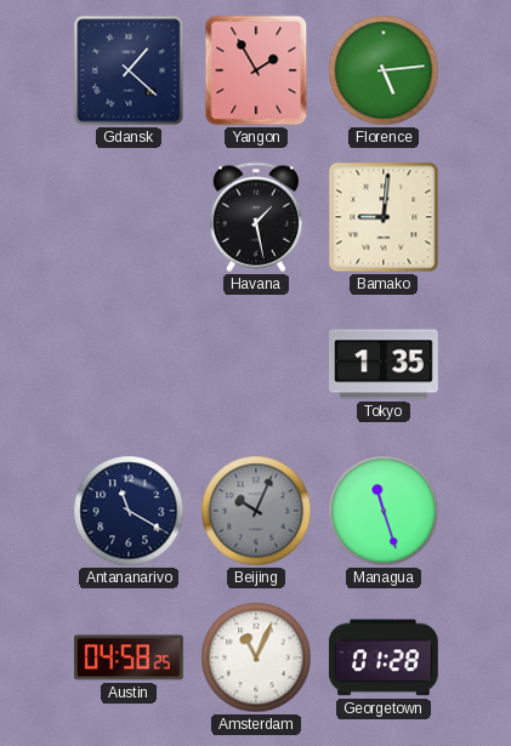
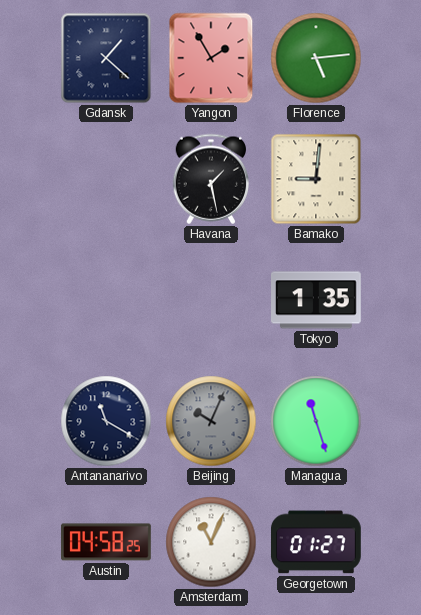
Georgetown: 01:28 -> 01:27 (316, 542)
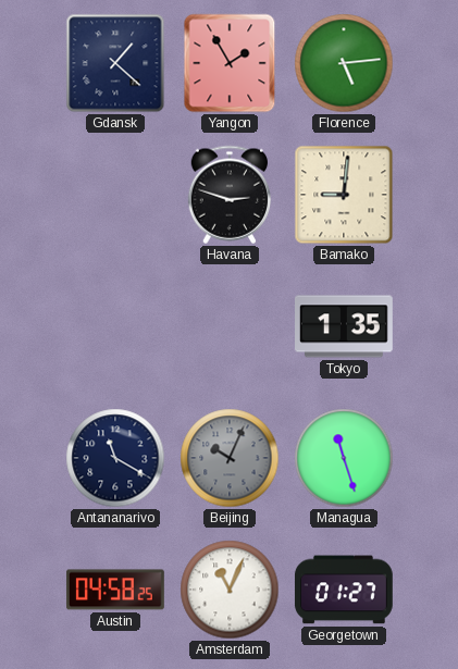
Havana: 1:28 -> 2:48 (230, 195)
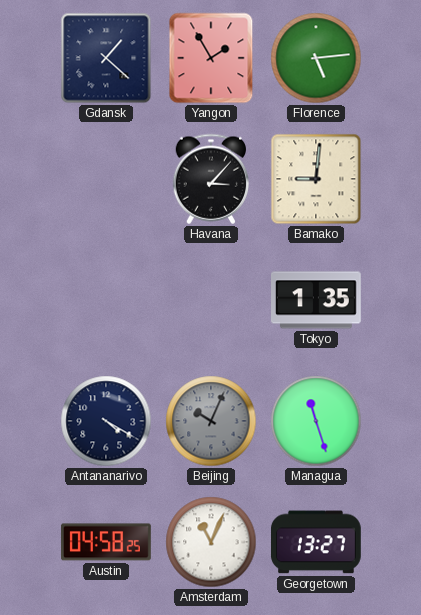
Havana: 2:48 -> 3:07 (211, 179)
Antananarivo: 11:20 -> 4:20 (106, 421)
Georgetown: 01:27 -> 13:27 (316, 542)
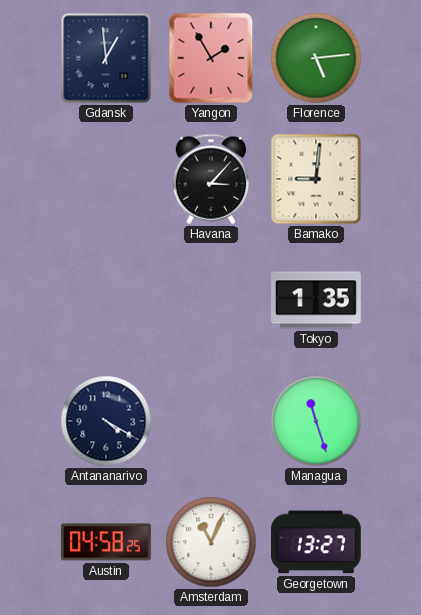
Gdansk: 1:22 -> 12:59 (106, 58)
Beijing: 10:04 -> none (211, 421)
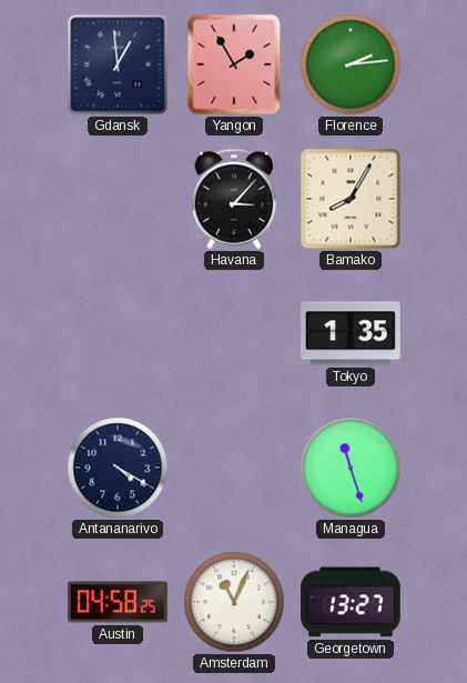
Florence: 5:14 -> 2:14 (351, 64)
Bamako: 9:01 -> 8:05 (351, 199)
